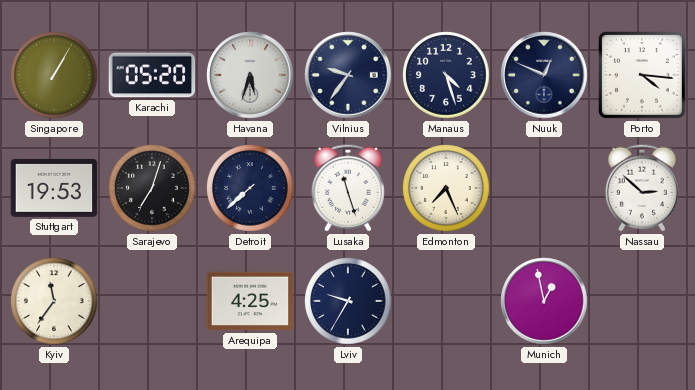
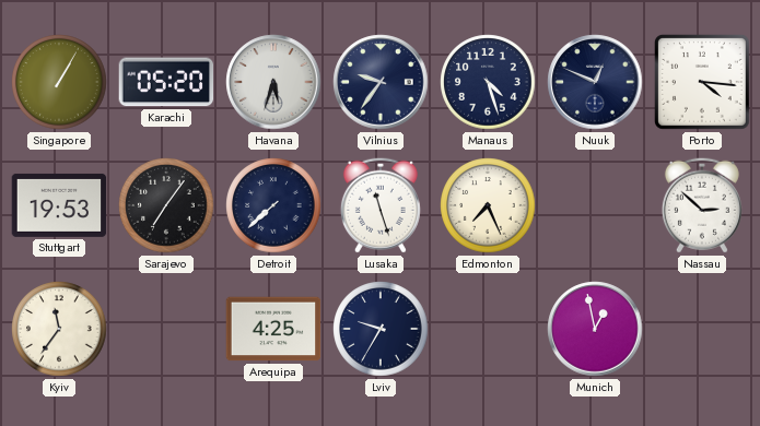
Sarajevo: 7:03 -> 7:06 (166, 205)
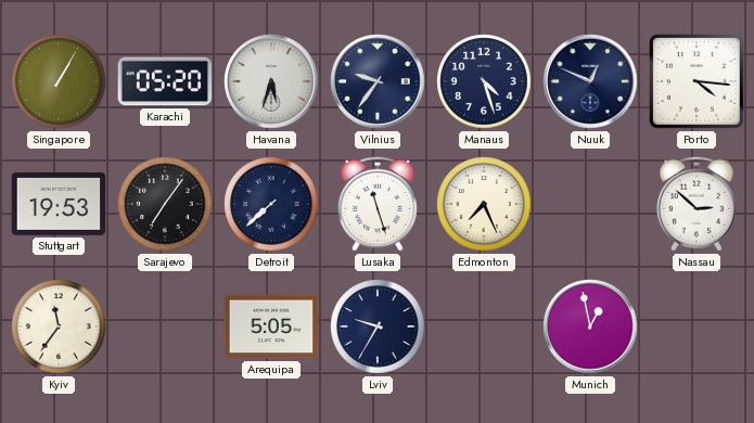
Arequipa: 4:25 -> 5:05 (271, 326)
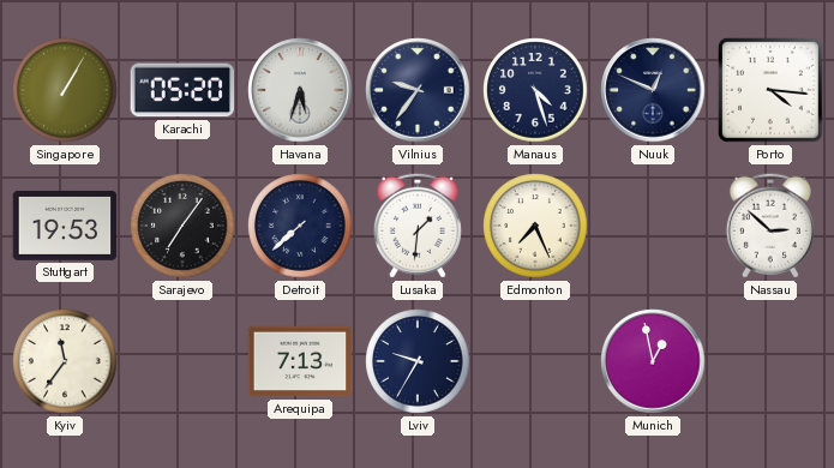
Lusaka: 11:27 -> 1:31 (418, 226)
Arequipa: 5:05 -> 7:13 (300, 361)
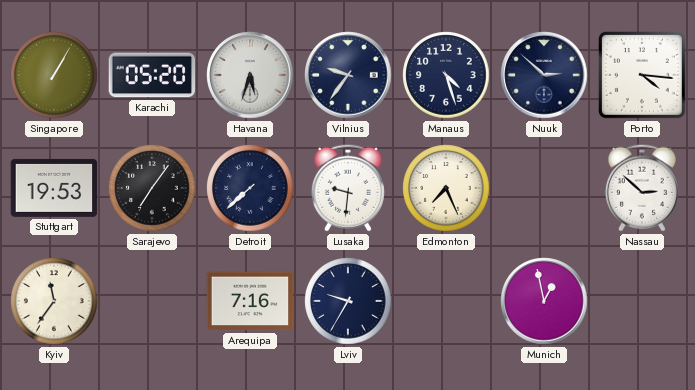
Nuuk: 12:49 -> 2:52 (544, 75)
Lusaka: 1:31 -> 9:31 (348, 188)
Arequipa: 7:13 -> 7:16 (250, 301)
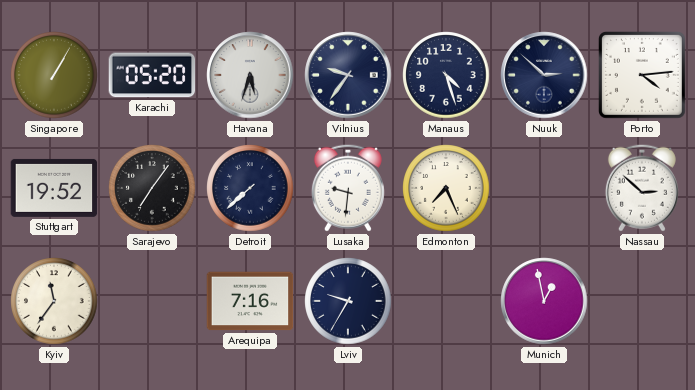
Porto: 4:16 -> 4:14 (642, 75)
Stuttgart: 19:53 -> 19:52 (54, 188)
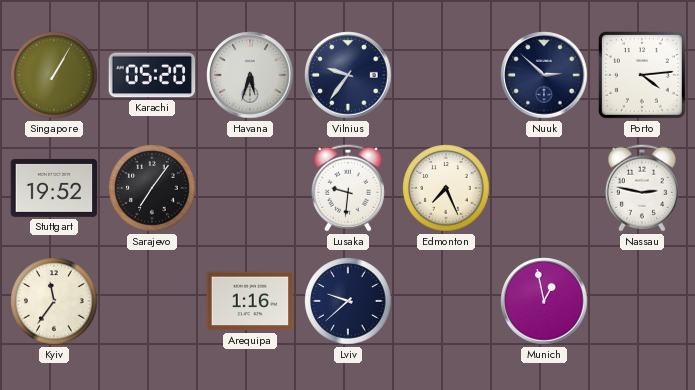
Manaus: 4:27 -> none (446, 75)
Detroit: 7:38 -> none (250, 188)
Nassau: 2:52 -> 2:47 (642, 188)
Arequipa: 7:16 -> 1:16 (250, 301)
Lviv: 9:35 -> 9:38 (348, 301)
